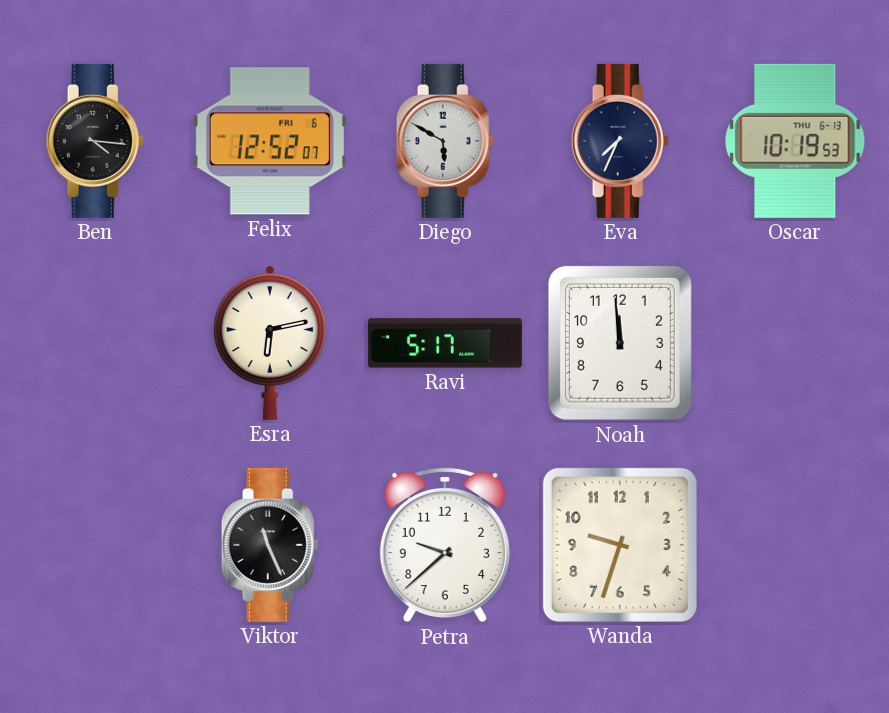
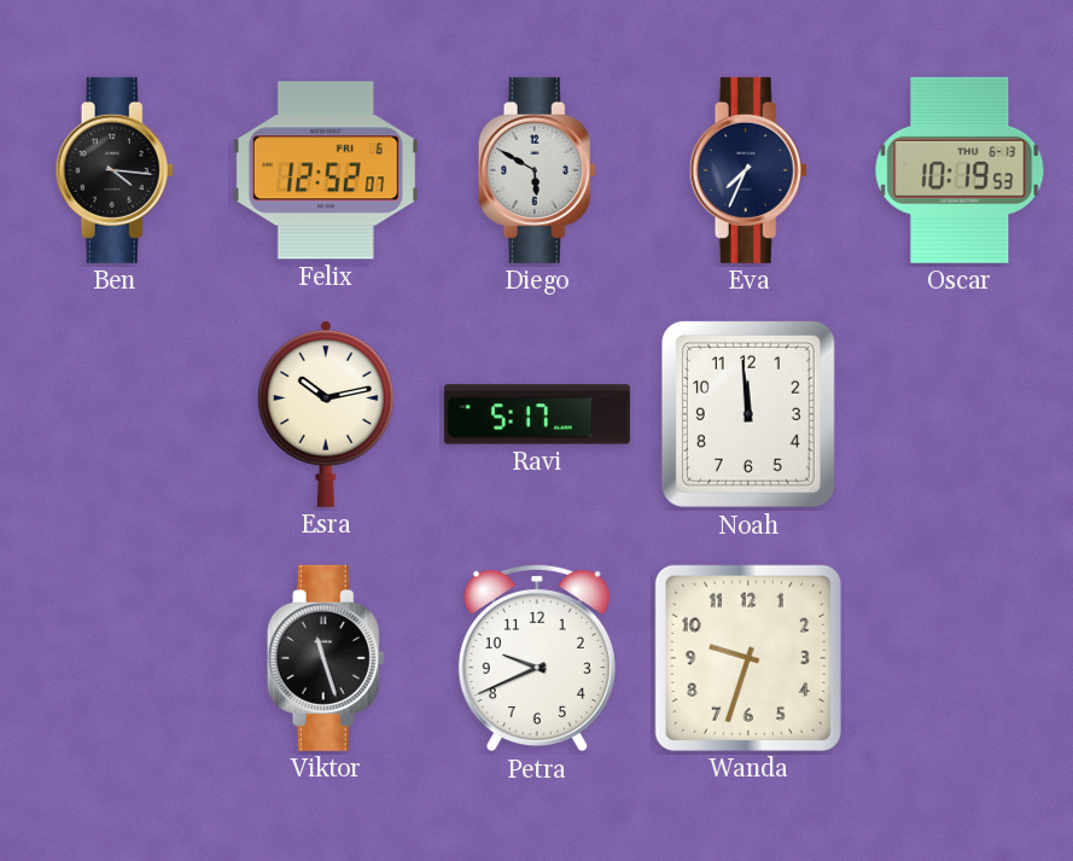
Esra: 6:13 -> 10:13 (326, 414)
Viktor: 11:26 -> 11:27 (326, 658)
Petra: 9:38 -> 9:41 (537, 658)
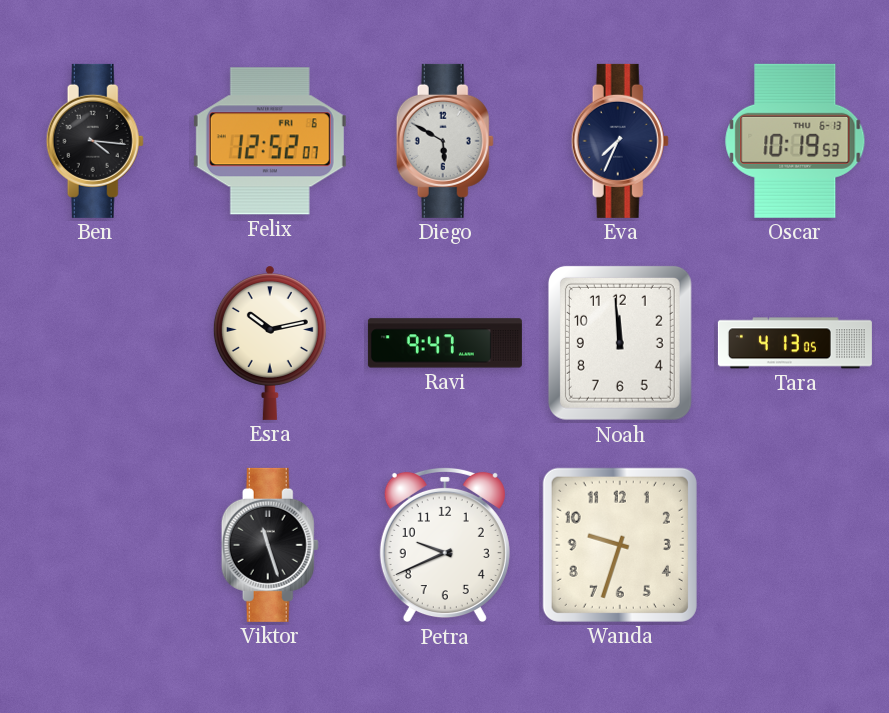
Ravi: 5:17 -> 9:47 (445, 343)
Tara: none -> 4:13 (795, 343)
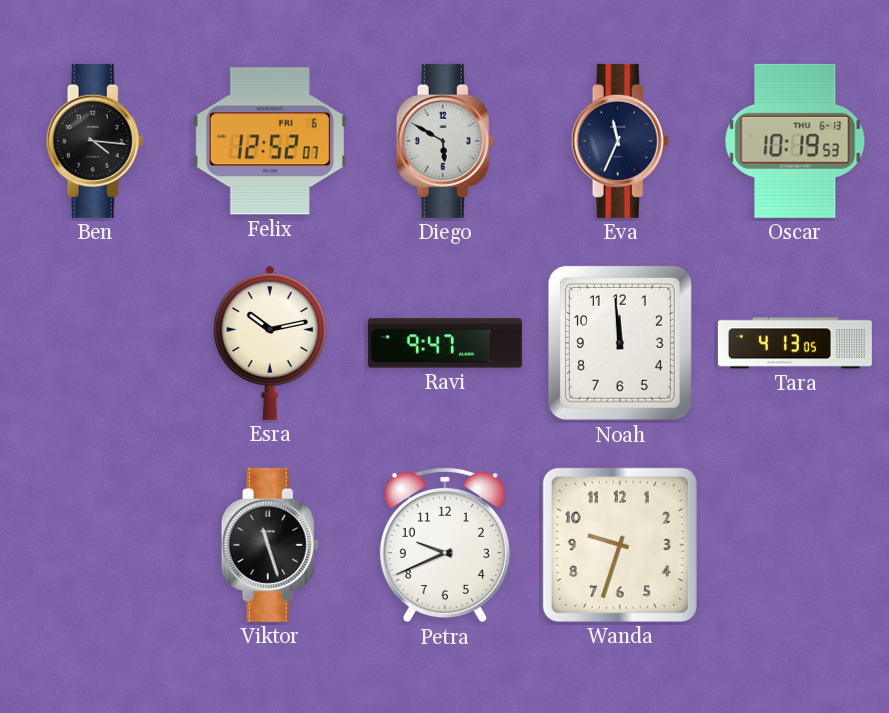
Eva: 7:34 -> 11:34 (620, 141)
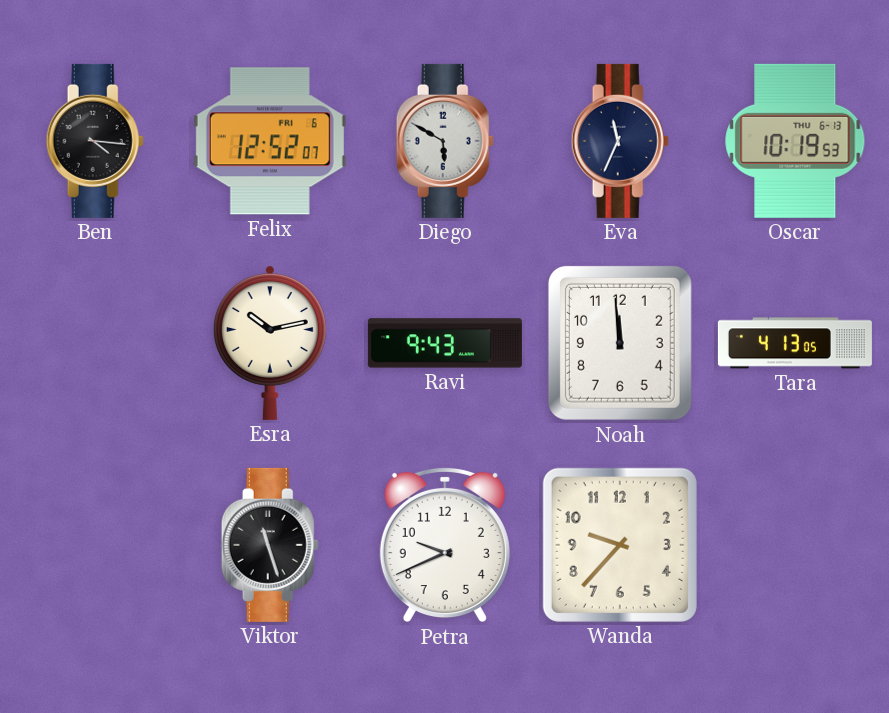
Ravi: 9:47 -> 9:43 (445, 343)
Wanda: 9:33 -> 9:37 (620, 545)
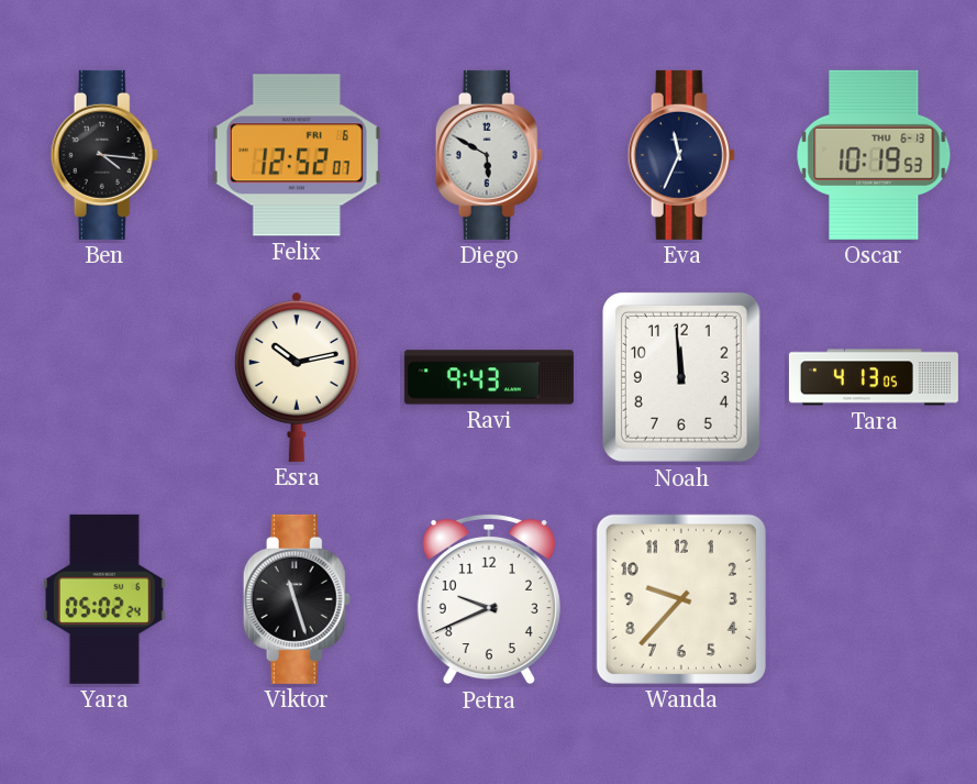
Yara: none -> 05:02 (104, 599)
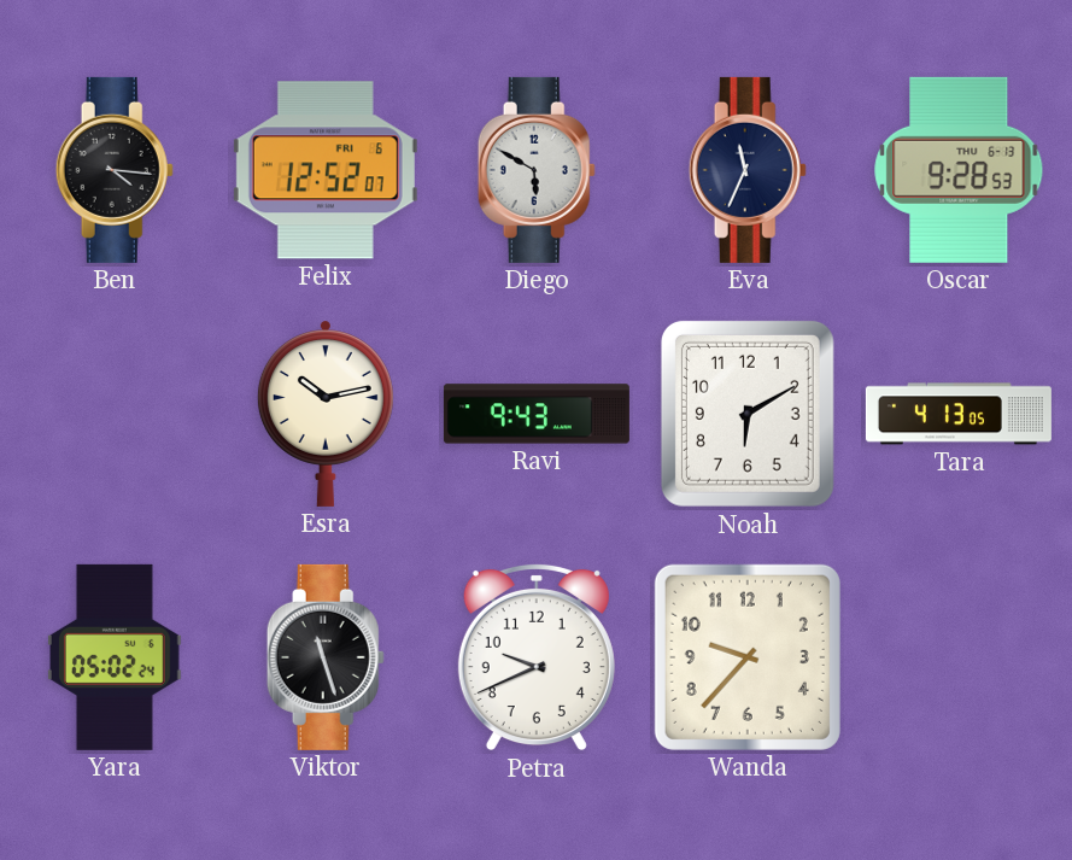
Oscar: 10:19 -> 9:28 (959, 170)
Noah: 11:59 -> 6:10 (748, 414)
